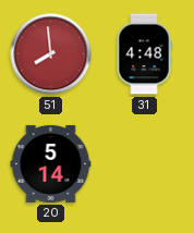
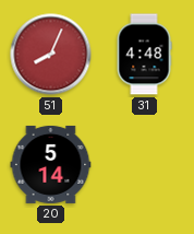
51: 7:59 -> 8:04 (51, 55)
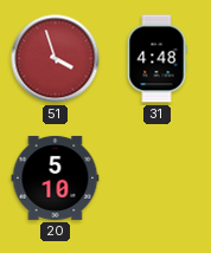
51: 8:04 -> 3:57 (56, 59)
20: 5:14 -> 5:10 (56, 177)
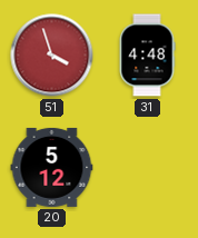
20: 5:10 -> 5:12 (52, 167)
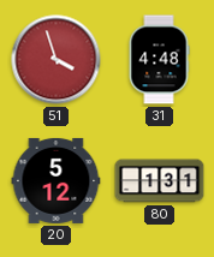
80: none -> 1:31 (160, 181)
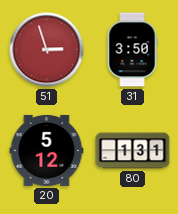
51: 3:57 -> 2:57 (47, 50)
31: 4:48 -> 3:50 (132, 50)
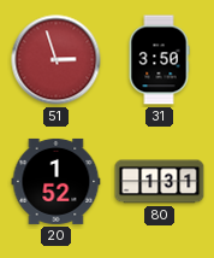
20: 5:12 -> 1:52 (57, 181)
